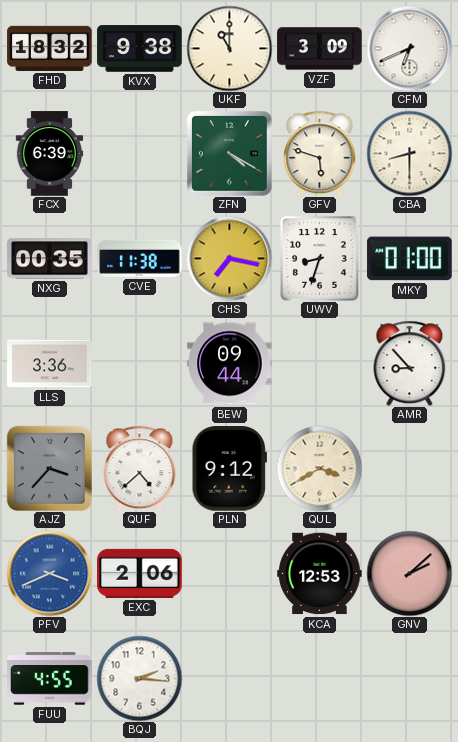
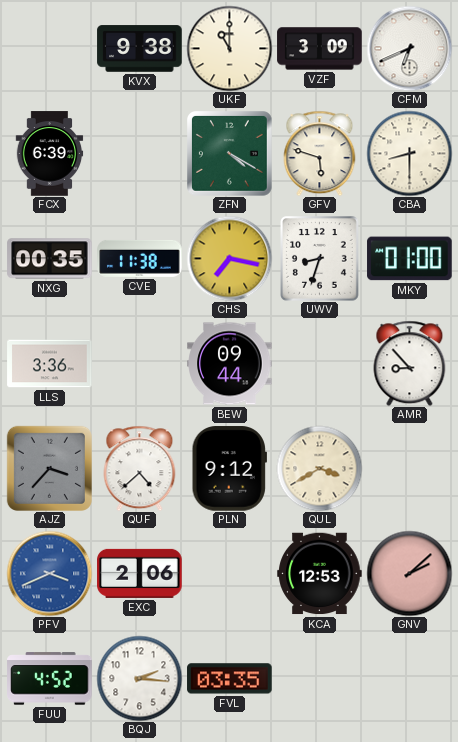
FHD: 18:32 -> none (50, 48)
FUU: 4:55 -> 4:52 (50, 679)
FVL: none -> 03:35 (230, 679)
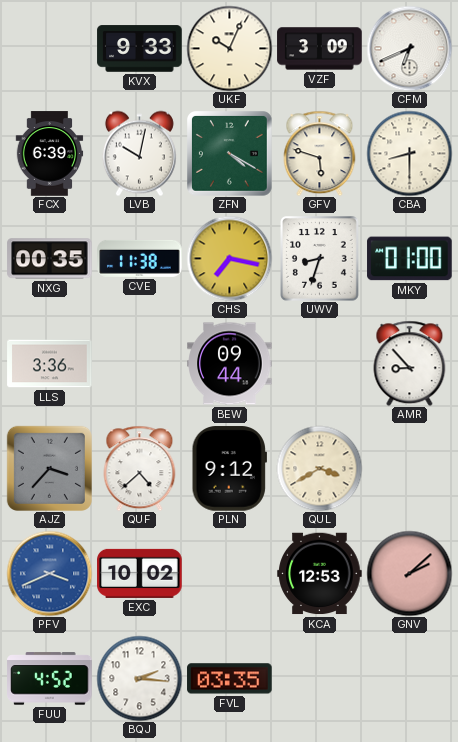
KVX: 9:38 -> 9:33 (140, 49)
UKF: 11:00 -> 10:04 (229, 48)
LVB: none -> 10:02 (139, 153)
EXC: 2:06 -> 10:02 (140, 573)
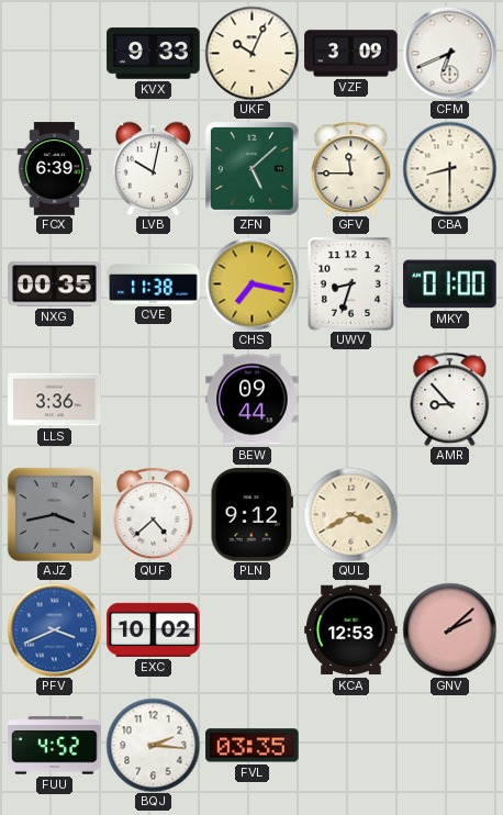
ZFN: 4:20 -> 5:08 (253, 169)
GFV: 5:48 -> 11:45 (351, 168)
AJZ: 3:37 -> 3:43 (54, 514)
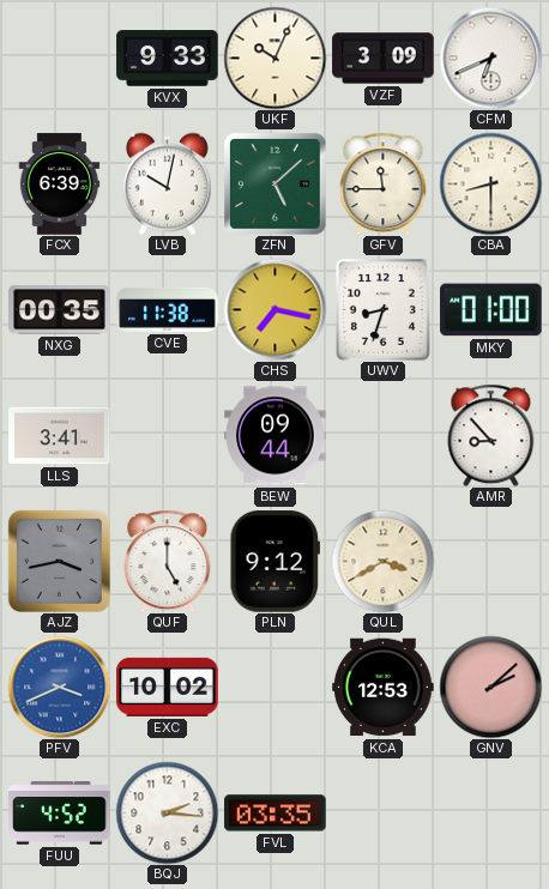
LLS: 3:36 -> 3:41 (60, 436)
QUF: 4:38 -> 5:00 (168, 561)
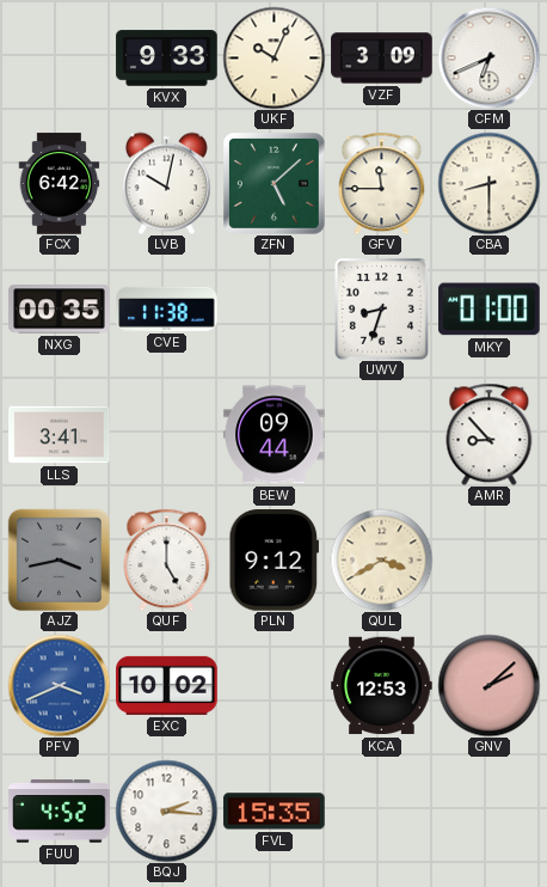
FCX: 6:39 -> 6:42 (60, 184)
CHS: 7:17 -> none (274, 309)
FVL: 03:35 -> 15:35 (275, 812)
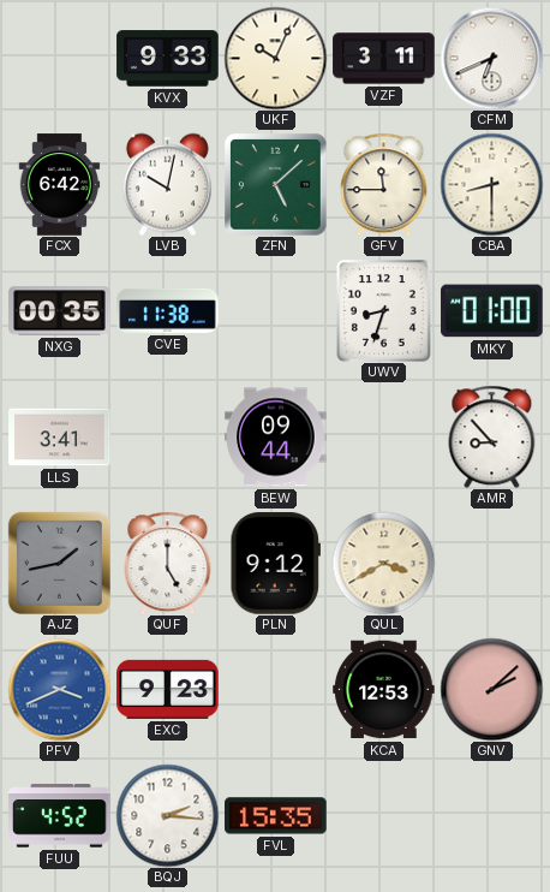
VZF: 3:09 -> 3:11 (384, 59)
AJZ: 3:43 -> 1:43 (59, 563)
EXC: 10:02 -> 9:23 (168, 689)
